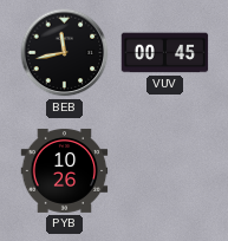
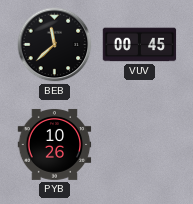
BEB: 11:43 -> 11:38 (55, 45)
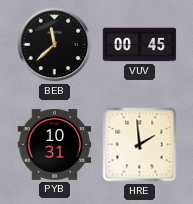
PYB: 10:26 -> 10:31 (55, 144)
HRE: none -> 1:59 (140, 145)
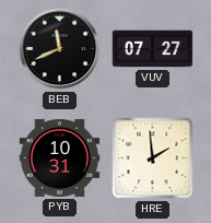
BEB: 11:38 -> 11:41 (60, 49)
VUV: 00:45 -> 07:27 (153, 49)
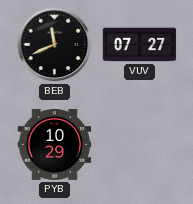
PYB: 10:31 -> 10:29 (55, 144)
HRE: 1:59 -> none (153, 159)
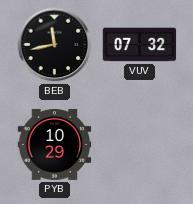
BEB: 11:41 -> 11:43 (55, 45)
VUV: 07:27 -> 07:32 (140, 45)
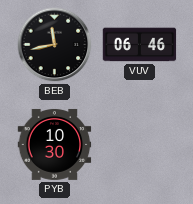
VUV: 07:32 -> 06:46 (140, 45)
PYB: 10:29 -> 10:30 (55, 144)
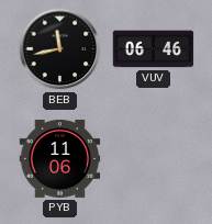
PYB: 10:30 -> 11:06 (60, 158)
